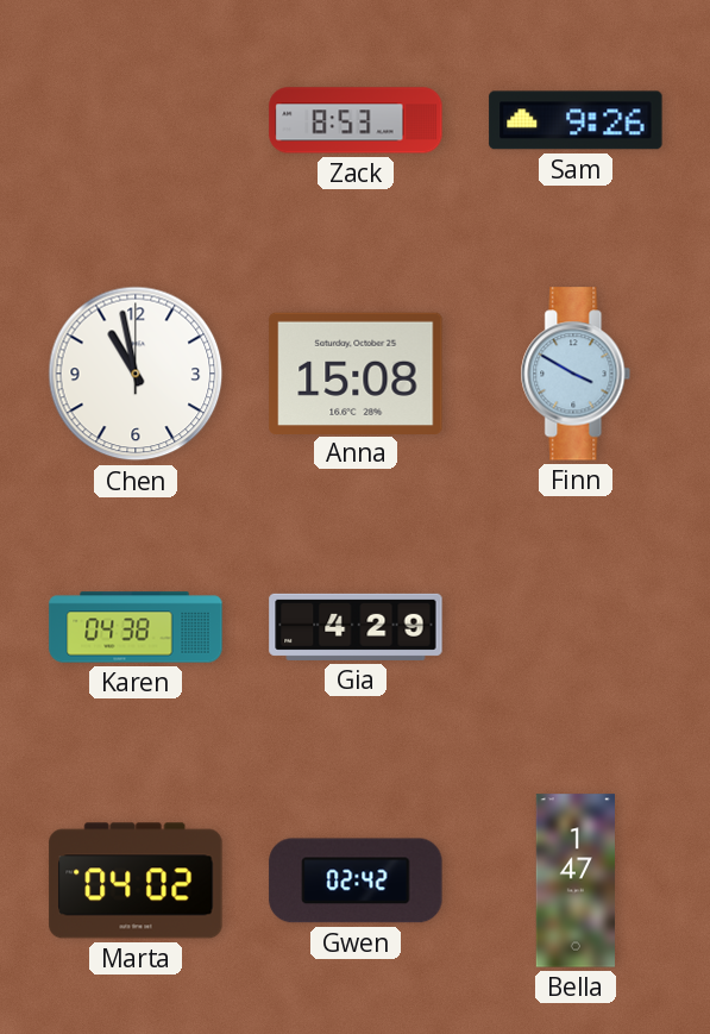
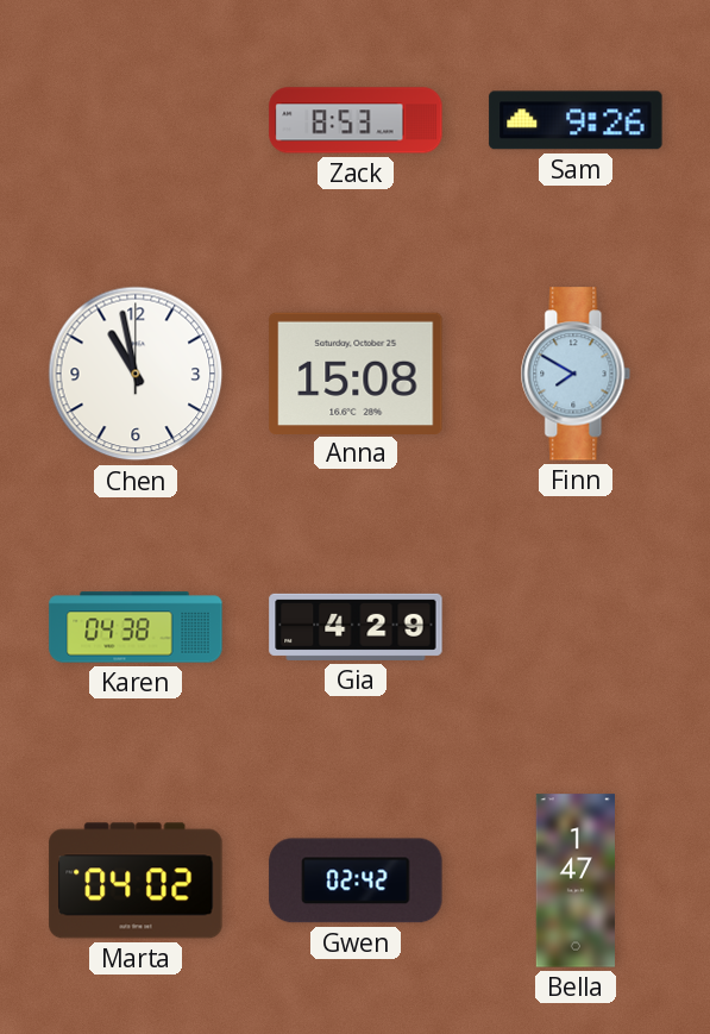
Finn: 3:50 -> 7:50 (576, 374)
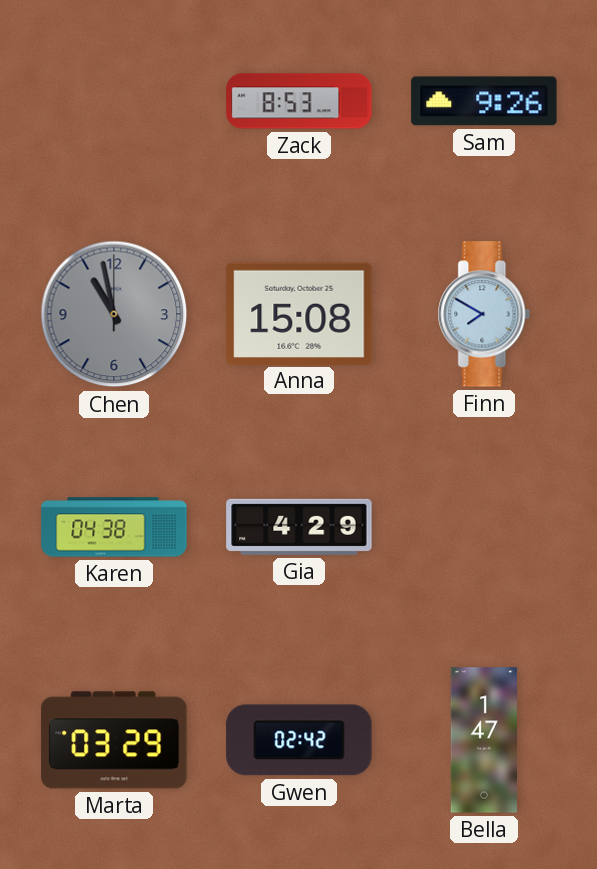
Chen dial: white -> grey (114, 314)
Marta: 04:02 -> 03:29 (114, 740)
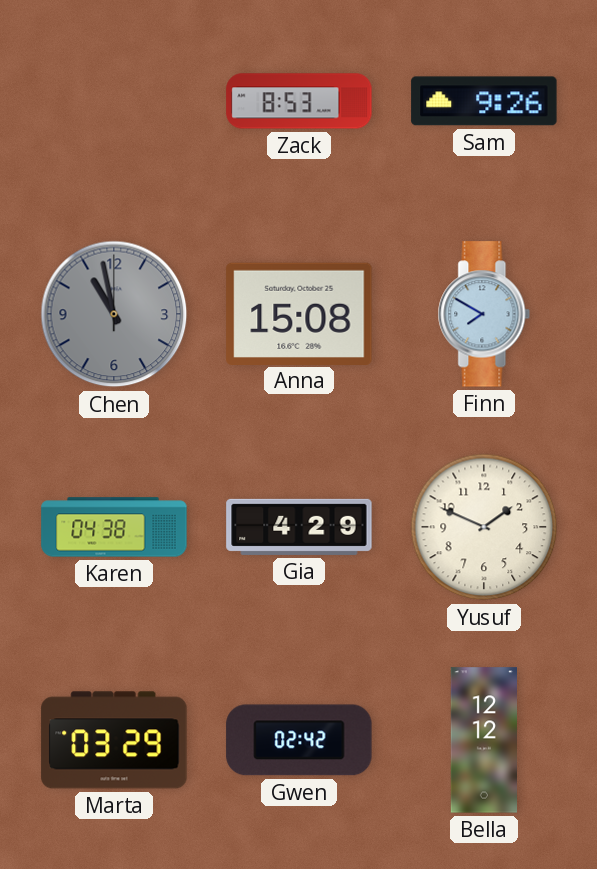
Yusuf: none -> 1:49 (484, 527)
Bella: 1:47 -> 12:12 (483, 740)
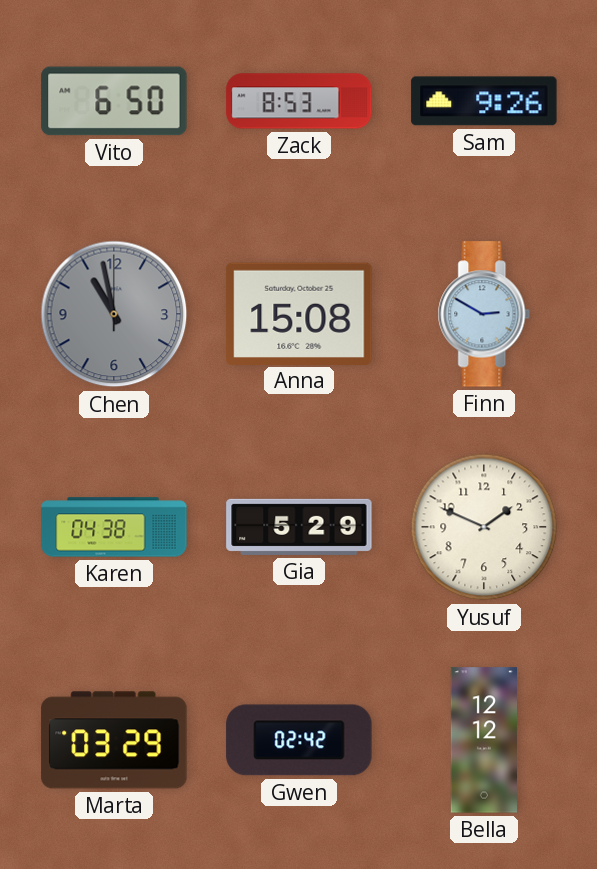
Vito: none -> 6:50 (114, 101)
Finn: 7:50 -> 2:50 (484, 314)
Gia: 4:29 -> 5:29 (299, 527)
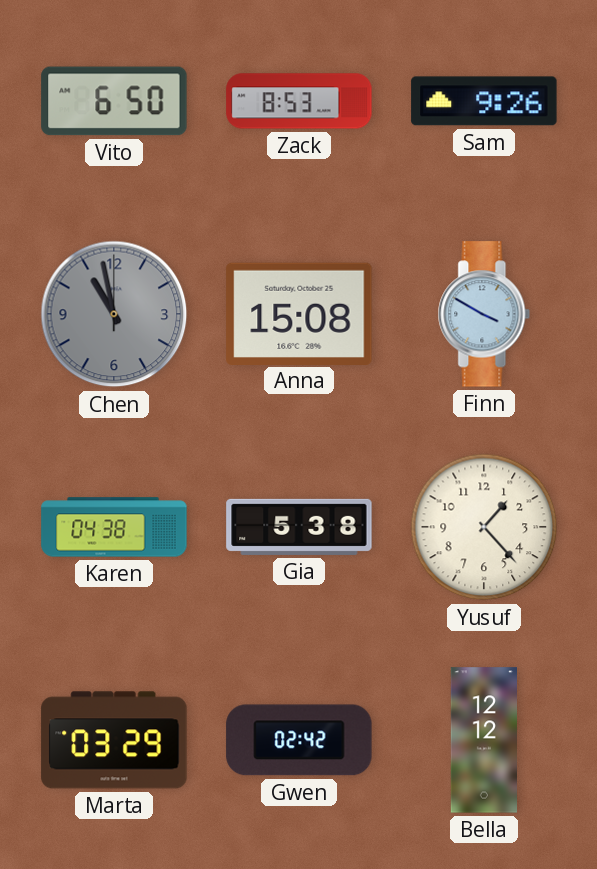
Finn: 2:50 -> 3:50 (484, 314)
Gia: 5:29 -> 5:38 (299, 527)
Yusuf: 1:49 -> 1:23 (484, 527)
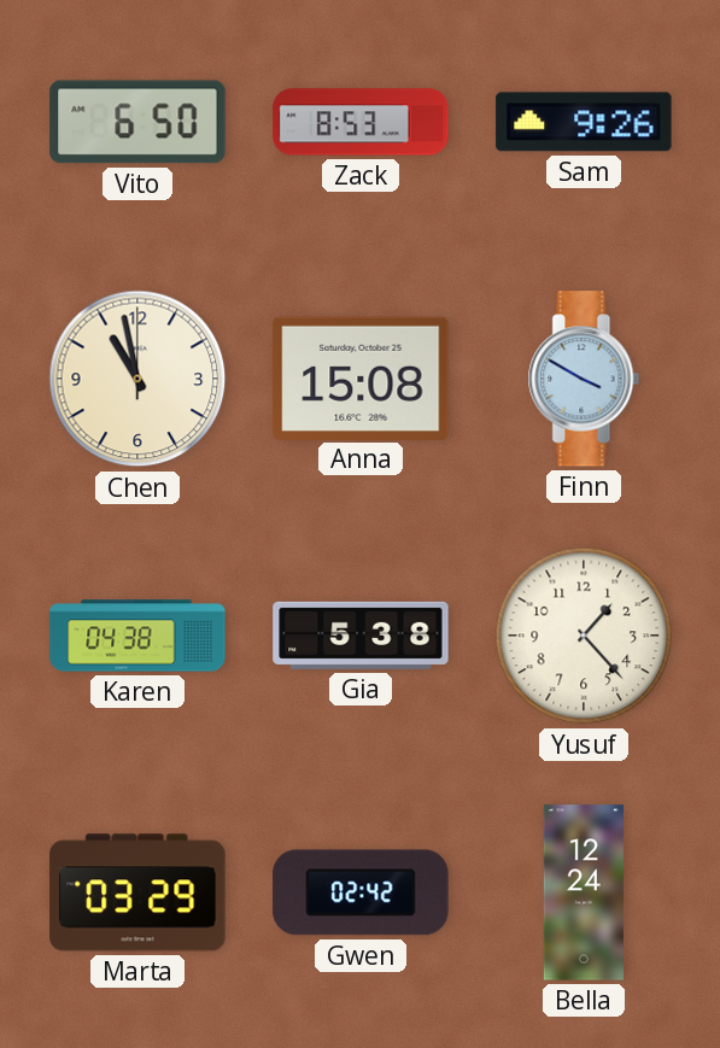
Chen dial: grey -> cream (137, 379)
Bella: 12:12 -> 12:24 (583, 892)
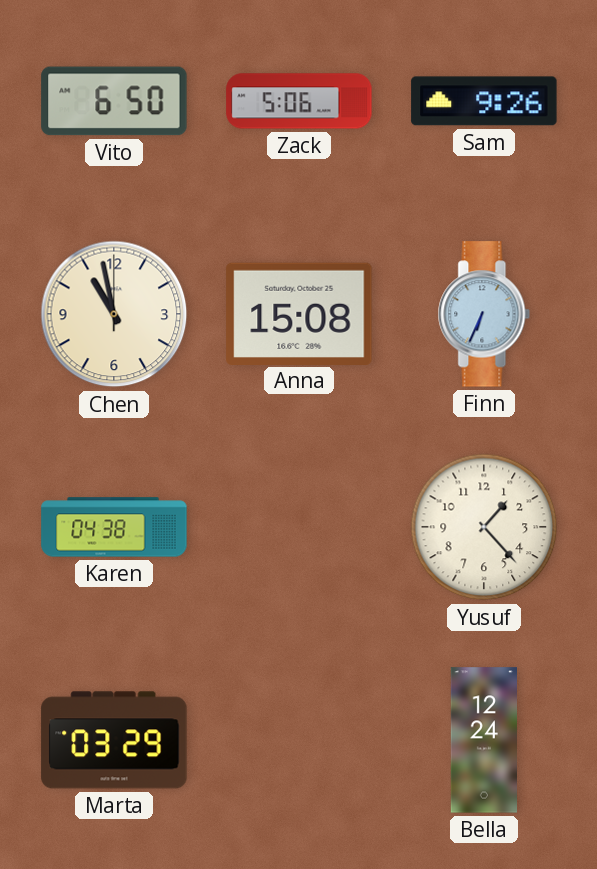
Zack: 8:53 -> 5:06 (299, 101)
Finn: 3:50 -> 6:34 (484, 314)
Gia: 5:38 -> none (361, 636)
Gwen: 02:42 -> none (361, 892)
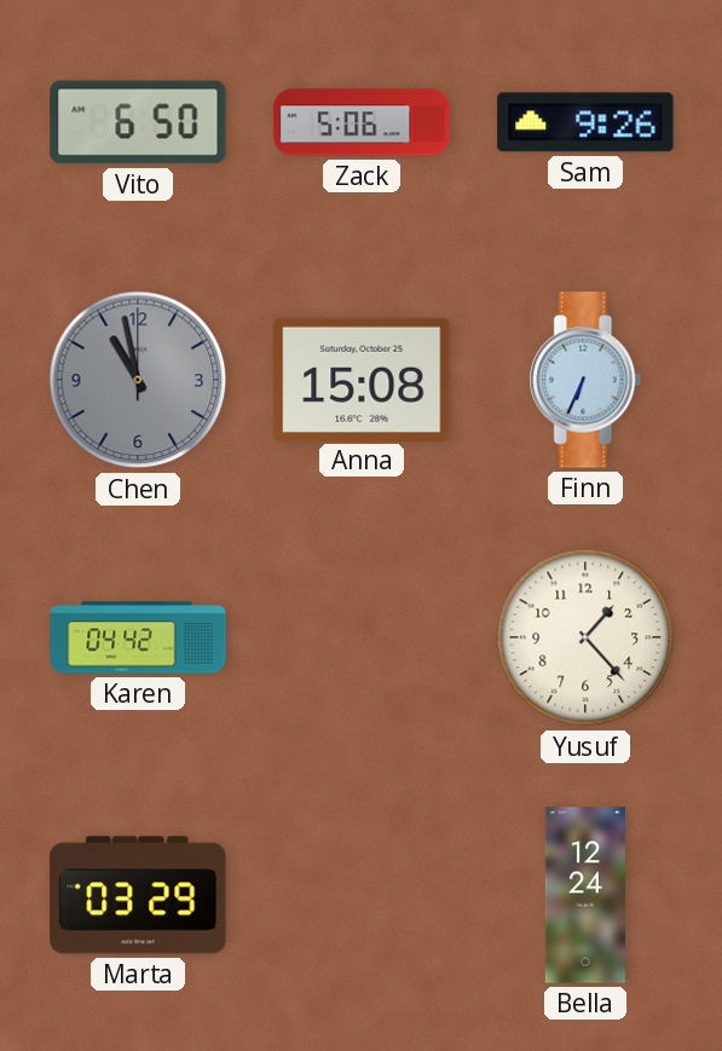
Chen dial: cream -> grey (138, 380)
Karen: 04:38 -> 04:42 (138, 637)
